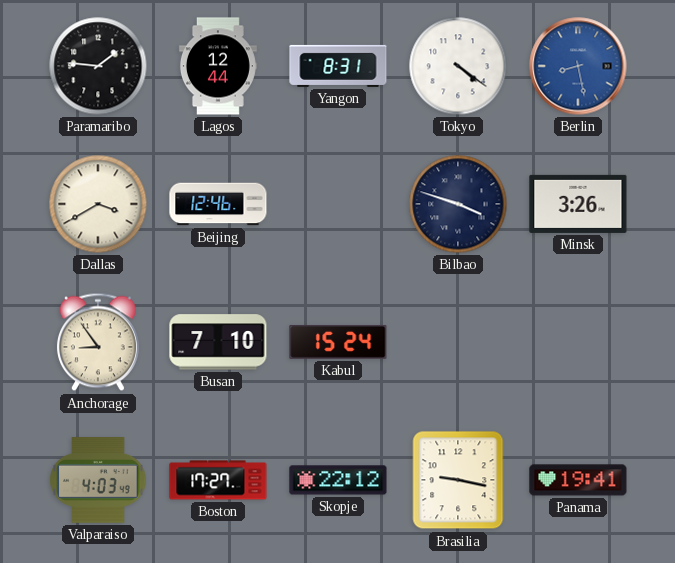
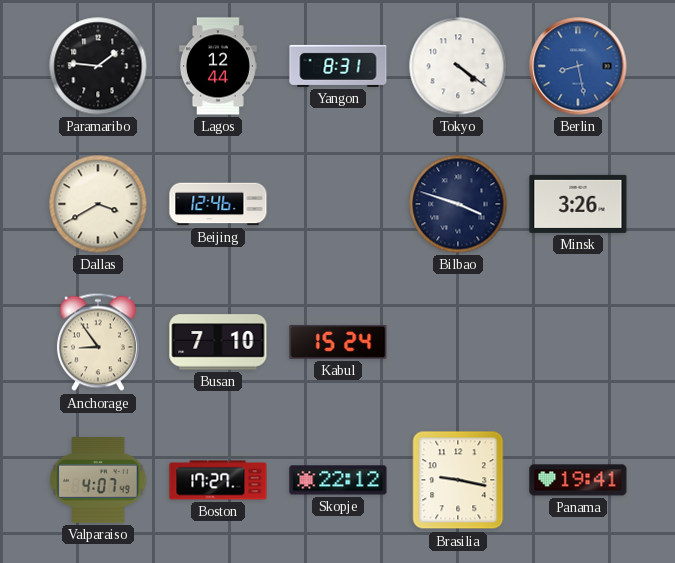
Valparaiso: 4:03 -> 4:07 (98, 480)
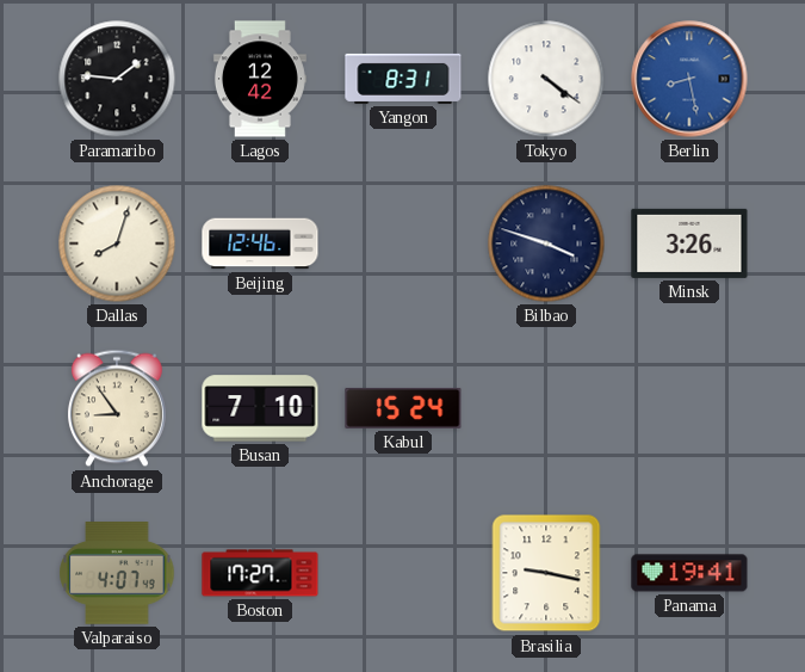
Lagos: 12:44 -> 12:42 (260, 79)
Dallas: 3:40 -> 8:03 (117, 243)
Skopje: 22:12 -> none (338, 480)
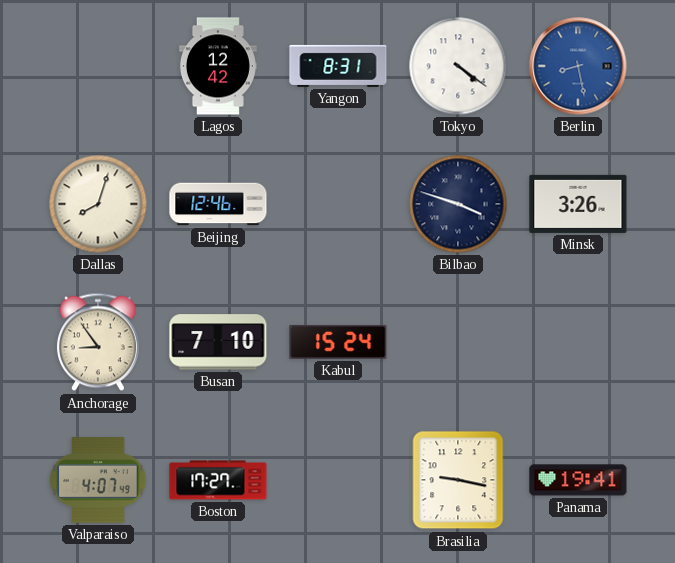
Paramaribo: 1:46 -> none (117, 79)
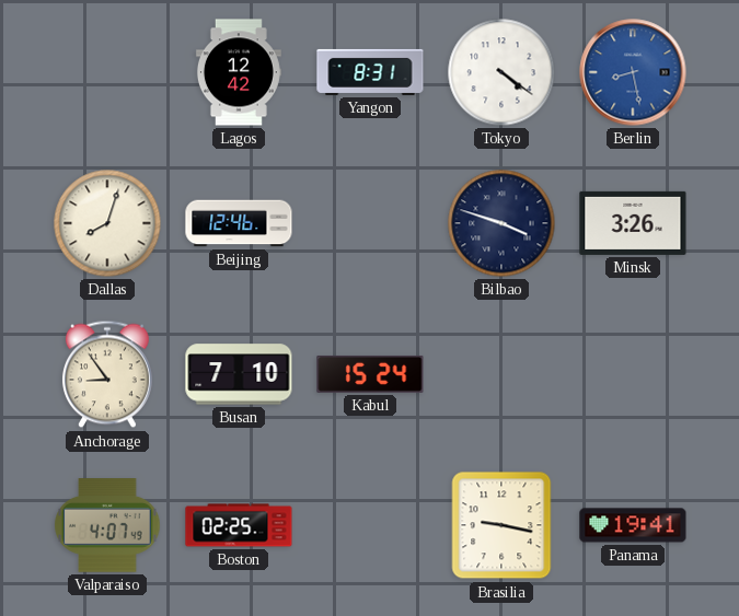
Boston: 17:27 -> 02:25 (239, 525)
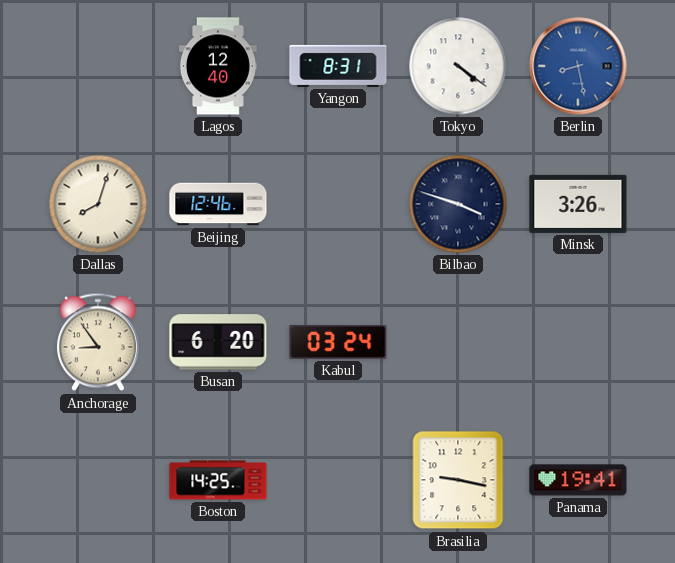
Lagos: 12:42 -> 12:40 (218, 66)
Busan: 7:10 -> 6:20 (218, 342)
Kabul: 15:24 -> 03:24 (338, 342)
Valparaiso: 4:07 -> none (107, 525)
Boston: 02:25 -> 14:25 (218, 480)
